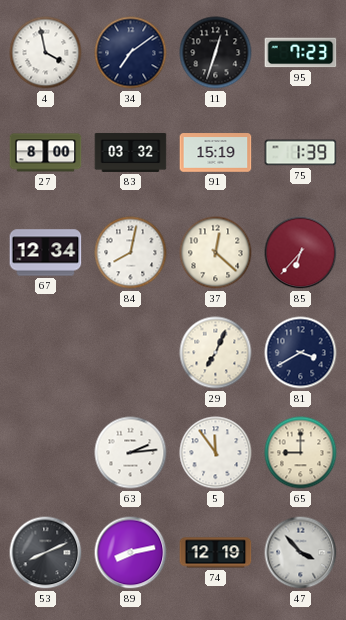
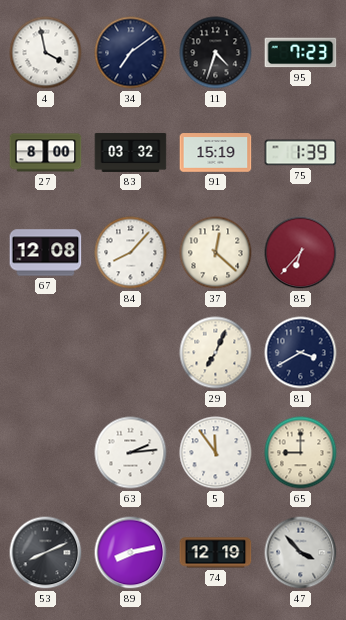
11: 12:33 -> 4:33 (216, 53)
67: 12:34 -> 12:08 (46, 253)
84: 8:02 -> 8:07 (131, 253)
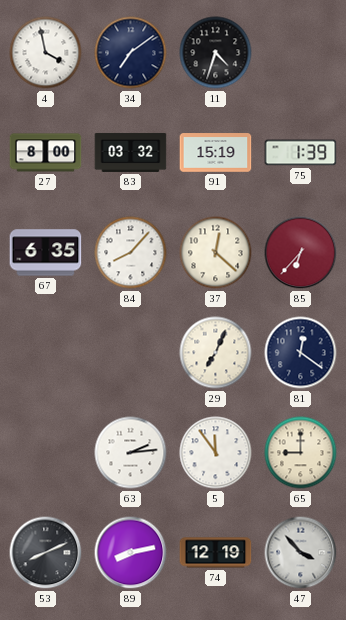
95: 7:23 -> none (301, 53)
67: 12:08 -> 6:35 (46, 253)
81: 3:40 -> 12:21 (301, 353)
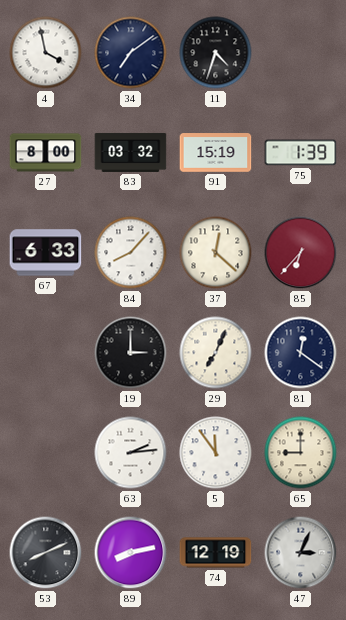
67: 6:35 -> 6:33 (46, 253)
19: none -> 3:00 (131, 353)
47: 3:53 -> 3:04 (301, 553)
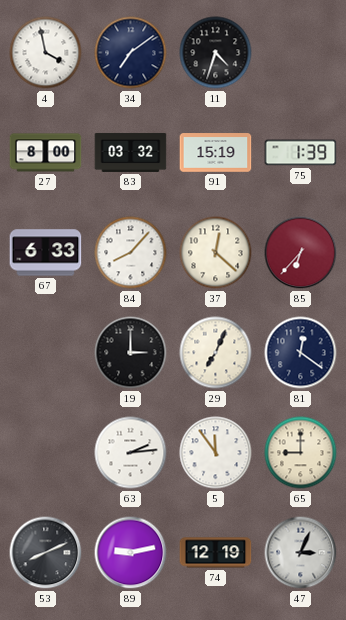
89: 8:13 -> 9:13 (131, 553)
